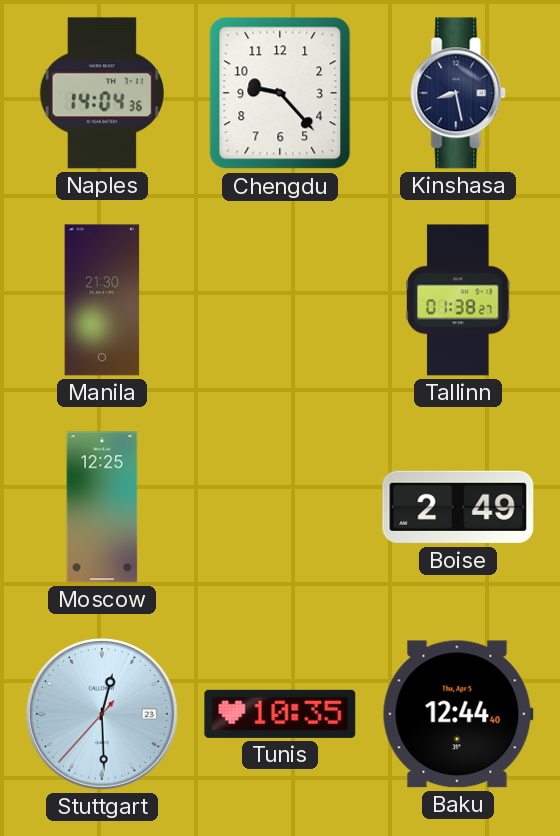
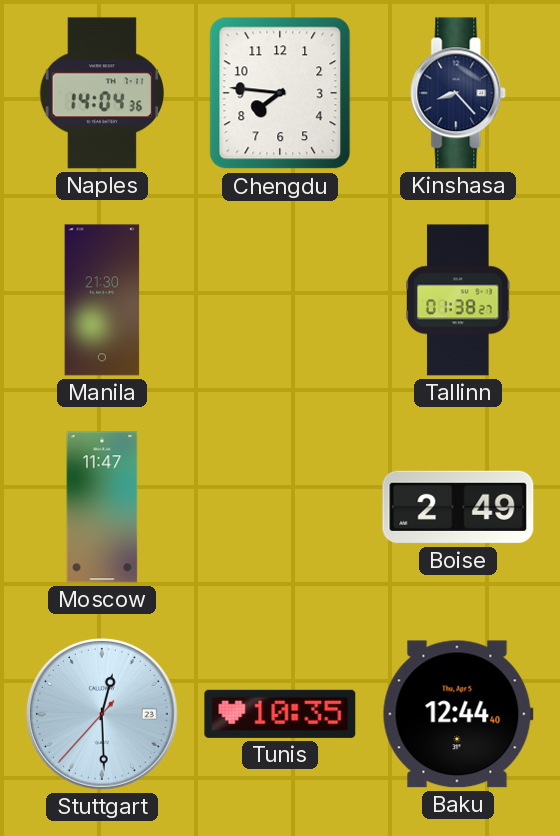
Chengdu: 9:23 -> 7:46 (280, 93)
Kinshasa: 8:28 -> 8:23 (459, 93)
Moscow: 12:25 -> 11:47 (102, 507)
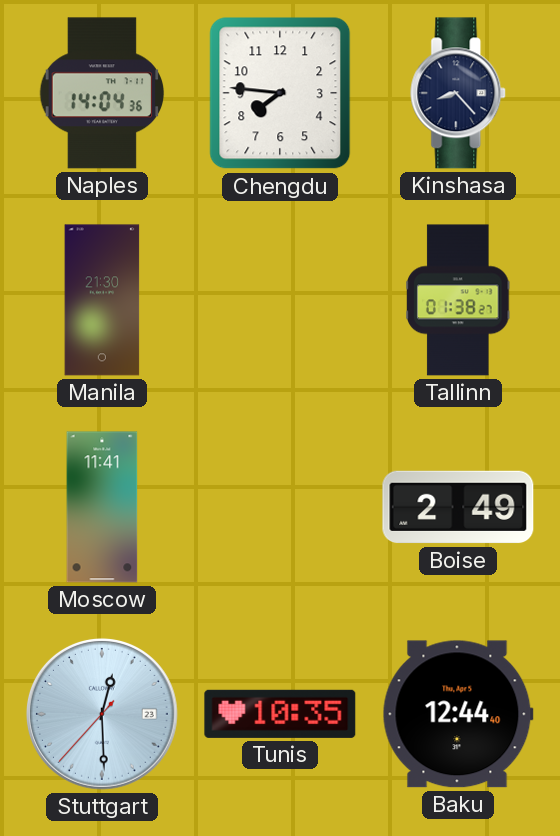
Moscow: 11:47 -> 11:41 (102, 507)
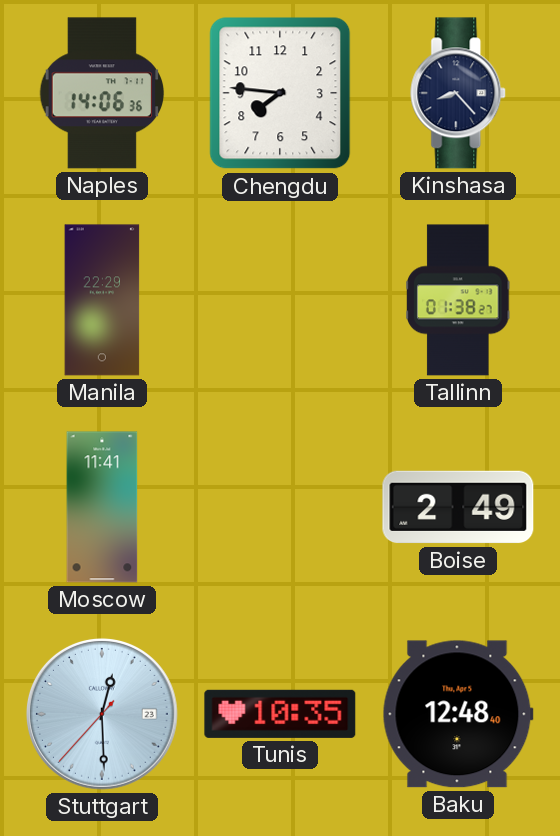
Naples: 14:04 -> 14:06 (102, 93)
Manila: 21:30 -> 22:29 (102, 300)
Baku: 12:44 -> 12:48 (458, 714)
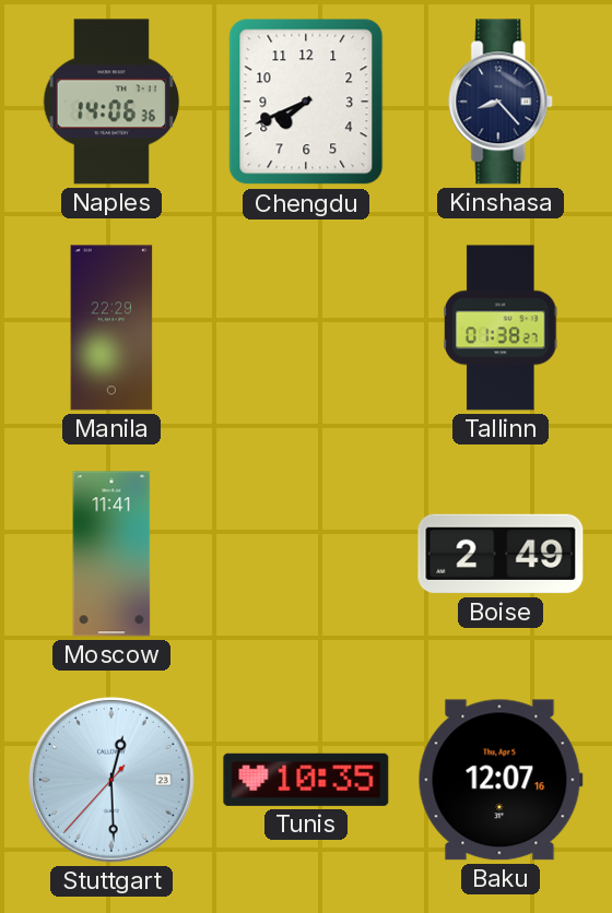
Chengdu: 7:46 -> 7:41 (306, 102)
Baku: 12:48 -> 12:07 (501, 780)
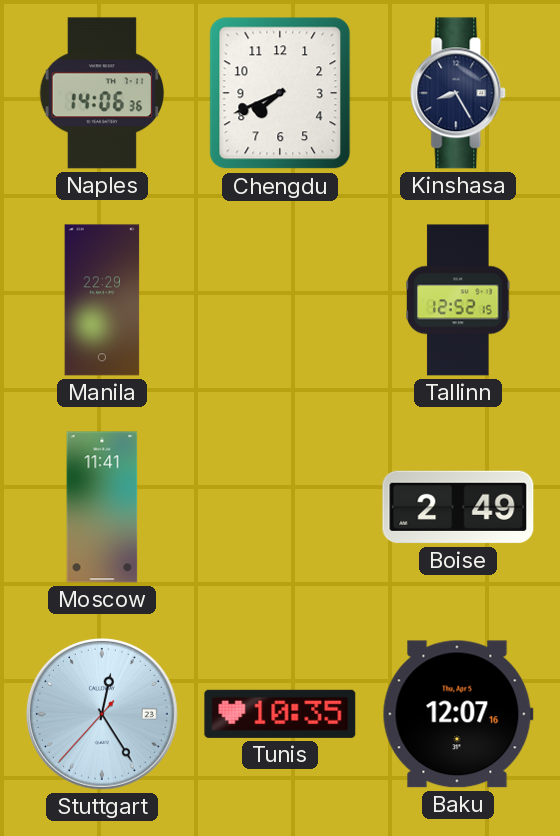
Kinshasa: 8:23 -> 8:25 (459, 93)
Tallinn: 01:38 -> 12:52 (458, 300)
Stuttgart: 12:29 -> 12:24 (102, 714)
